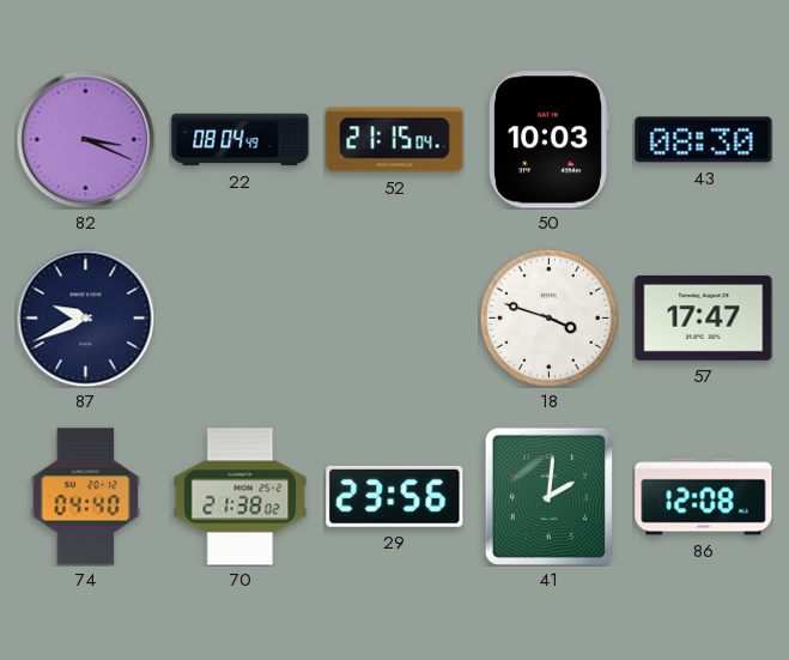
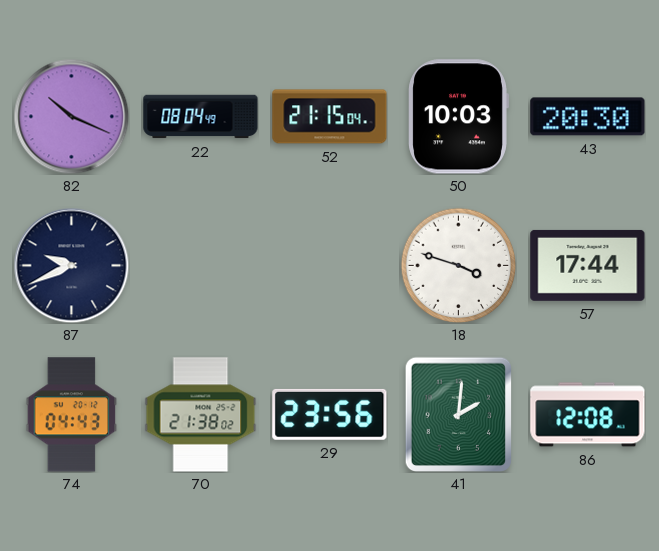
82: 3:19 -> 10:19 (71, 116)
43: 08:30 -> 20:30 (588, 117)
57: 17:47 -> 17:44 (588, 265)
74: 04:40 -> 04:43 (72, 415)
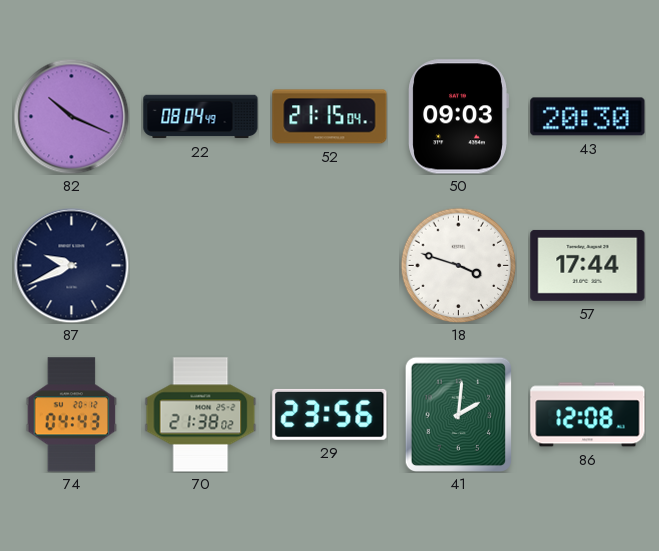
50: 10:03 -> 09:03 (458, 117)
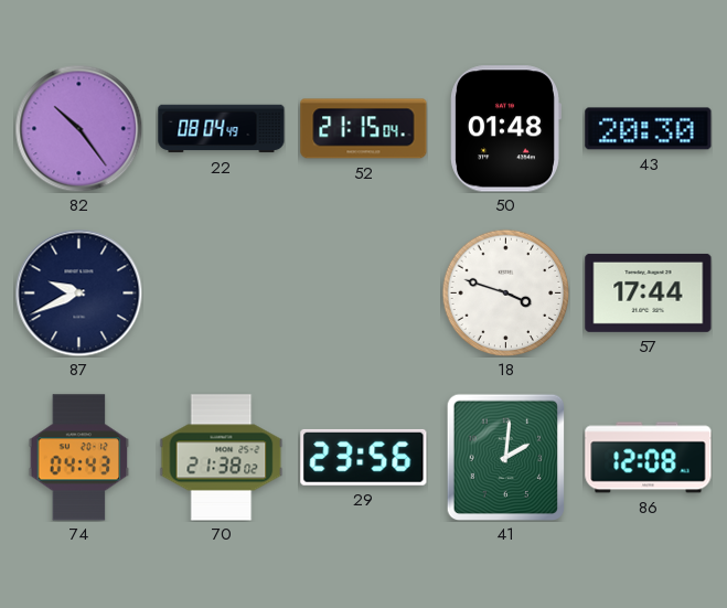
82: 10:19 -> 10:24 (78, 128)
50: 09:03 -> 01:48 (505, 129)
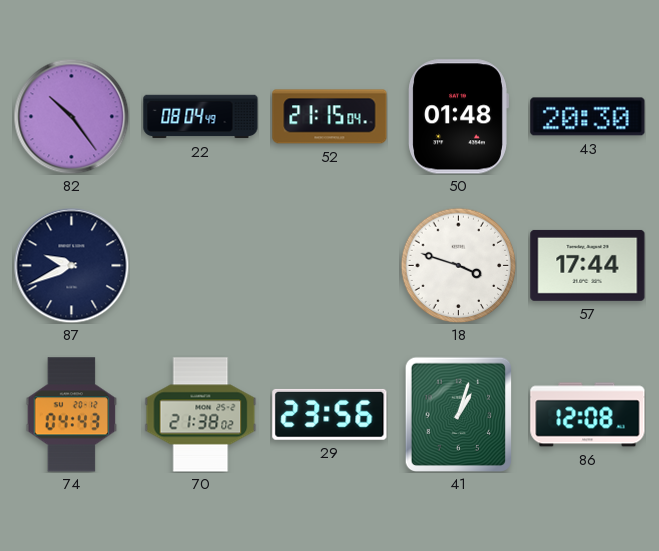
41: 2:01 -> 1:03 (458, 414)
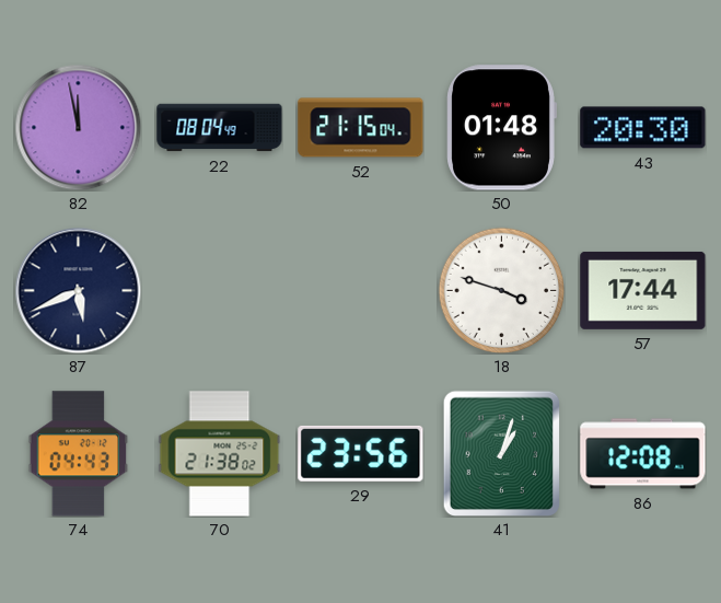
82: 10:24 -> 11:58 (78, 127)
87: 9:41 -> 5:41 (78, 290)
